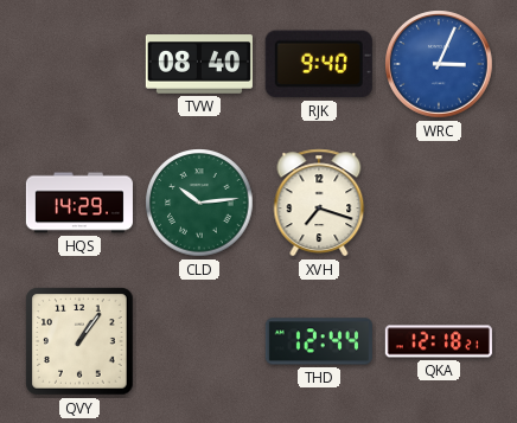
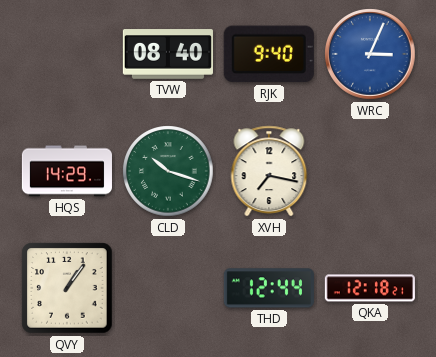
CLD: 10:14 -> 10:18 (168, 171)
XVH: 7:18 -> 7:17 (269, 171)
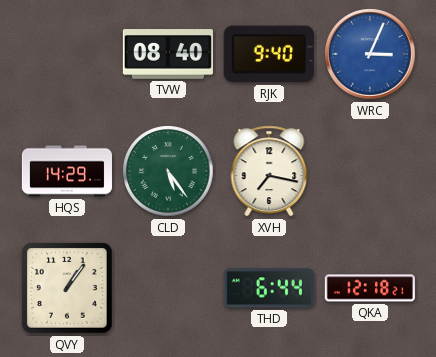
CLD: 10:18 -> 5:24 (168, 171)
THD: 12:44 -> 6:44 (269, 288)
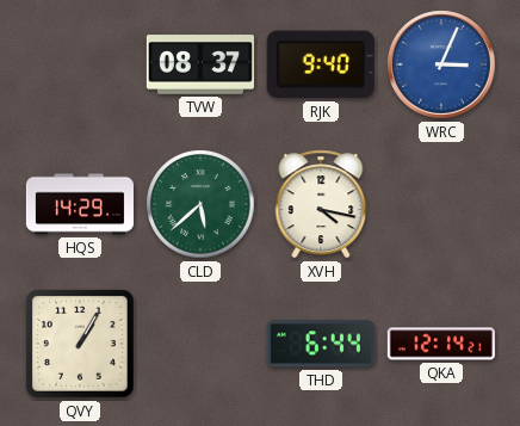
TVW: 08:40 -> 08:37 (200, 64)
CLD: 5:24 -> 5:38 (200, 204)
XVH: 7:17 -> 4:17 (321, 204)
QVY: 1:06 -> 1:05 (80, 344)
QKA: 12:18 -> 12:14 (441, 344)
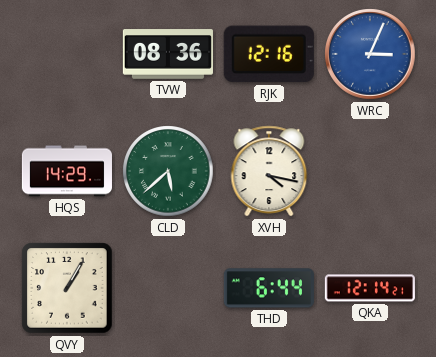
TVW: 08:37 -> 08:36 (168, 54)
RJK: 9:40 -> 12:16 (269, 54)
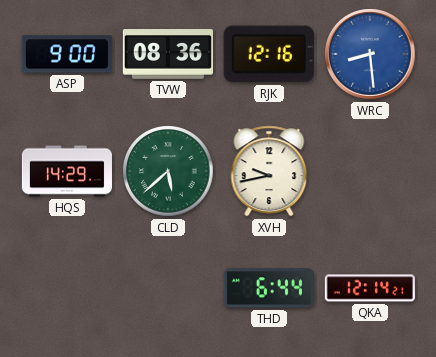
ASP: none -> 9:00 (67, 54)
WRC: 3:04 -> 8:29 (370, 54)
XVH: 4:17 -> 9:43 (269, 171)
QVY: 1:05 -> none (67, 288)
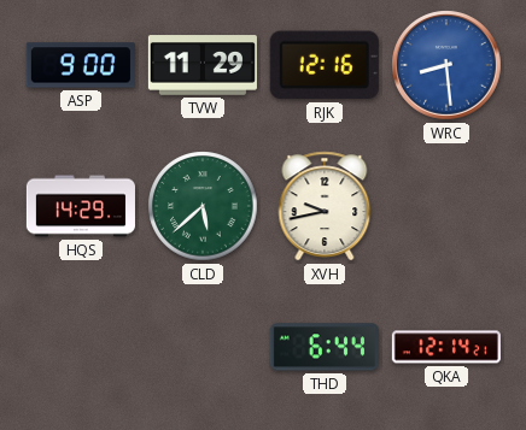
TVW: 08:36 -> 11:29 (203, 65)
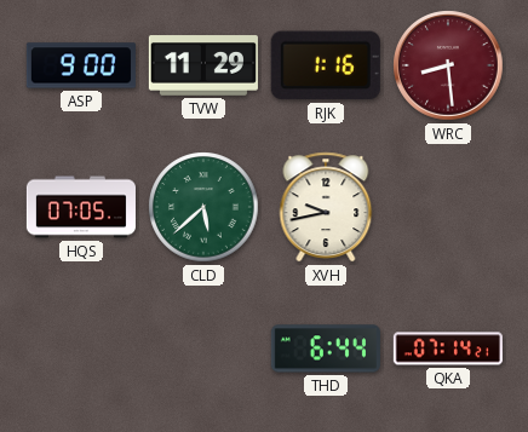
RJK: 12:16 -> 1:16 (326, 65)
WRC dial: blue -> burgundy (448, 65)
HQS: 14:29 -> 07:05 (81, 207)
QKA: 12:14 -> 07:14 (448, 349)
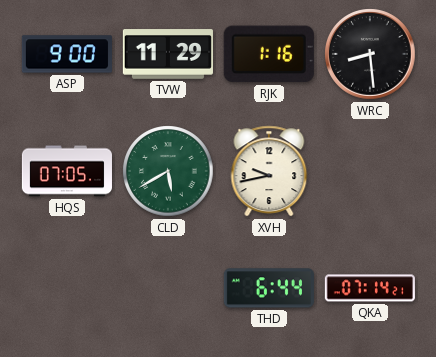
WRC dial: burgundy -> black (370, 54)
CLD: 5:38 -> 5:40 (168, 171)
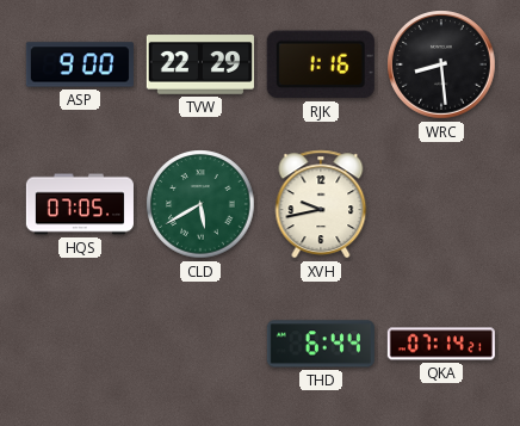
TVW: 11:29 -> 22:29 (200, 64)
